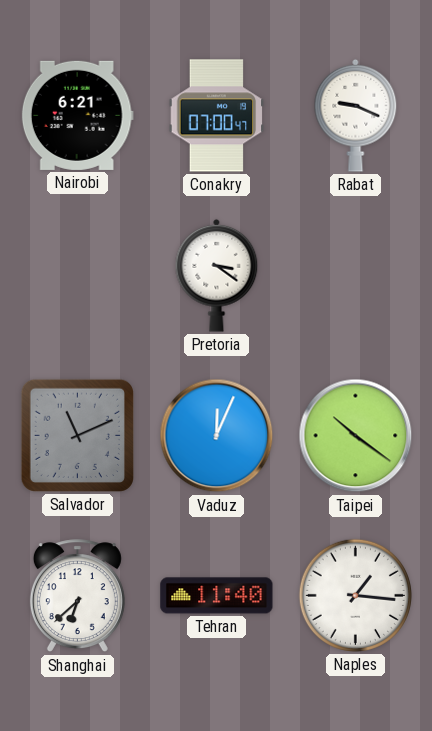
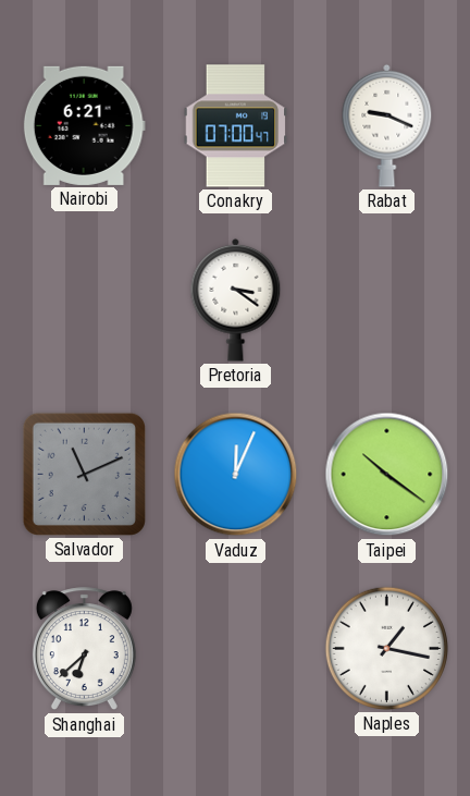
Tehran: 11:40 -> none (217, 596)
Naples: 1:16 -> 1:17 (386, 648)
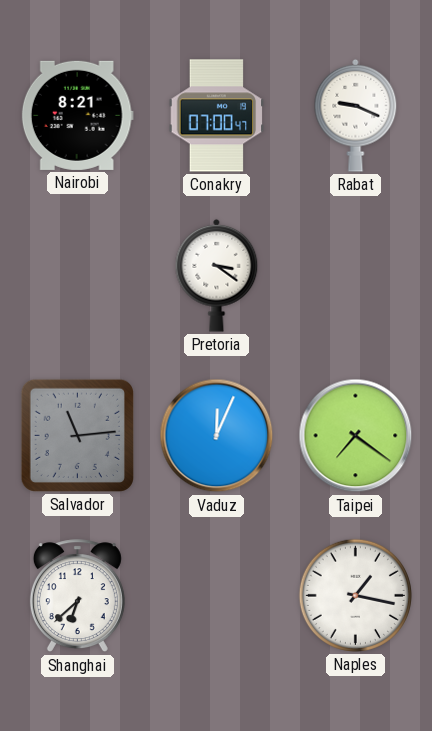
Nairobi: 6:21 -> 8:21 (77, 115)
Salvador: 11:11 -> 11:14 (77, 435)
Taipei: 10:21 -> 7:21 (356, 436)
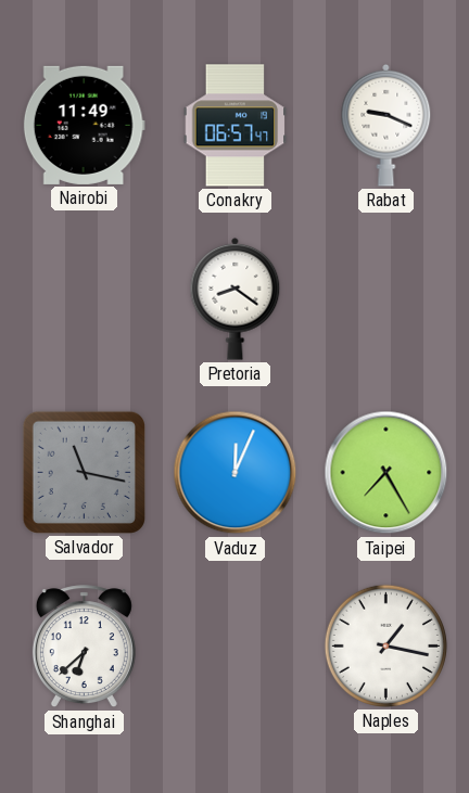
Nairobi: 8:21 -> 11:49 (84, 125)
Conakry: 07:00 -> 06:57 (236, 126)
Pretoria: 3:21 -> 8:21 (236, 298)
Salvador: 11:14 -> 11:17 (84, 472)
Taipei: 7:21 -> 7:25 (386, 473)
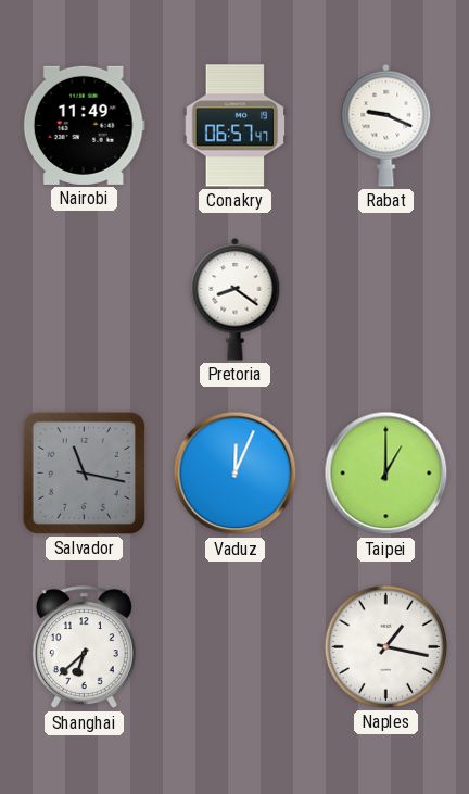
Taipei: 7:25 -> 1:00 (386, 474)
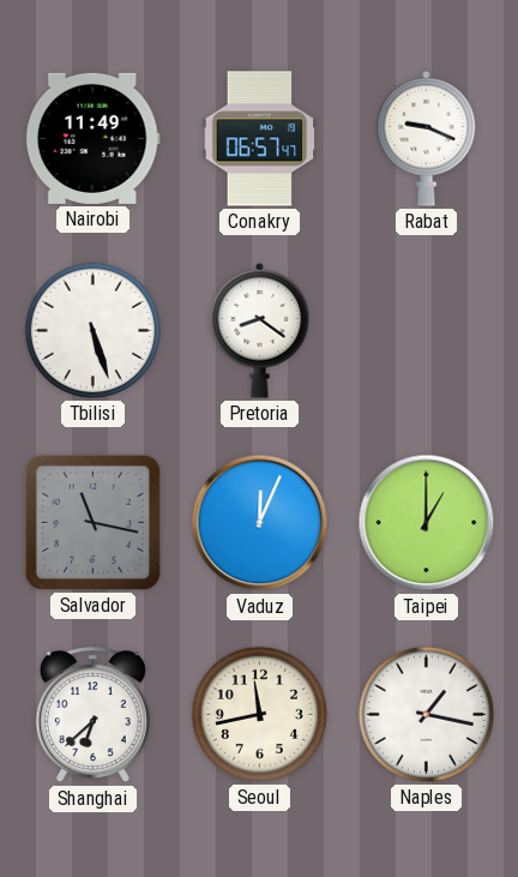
Tbilisi: none -> 5:27 (92, 330)
Seoul: none -> 11:43 (259, 714)
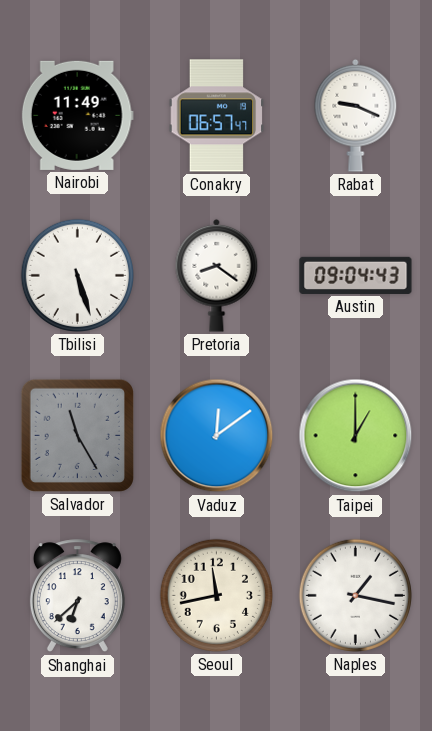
Austin: none -> 09:04 (356, 275)
Salvador: 11:17 -> 11:25 (77, 435)
Vaduz: 12:04 -> 12:09 (217, 436)
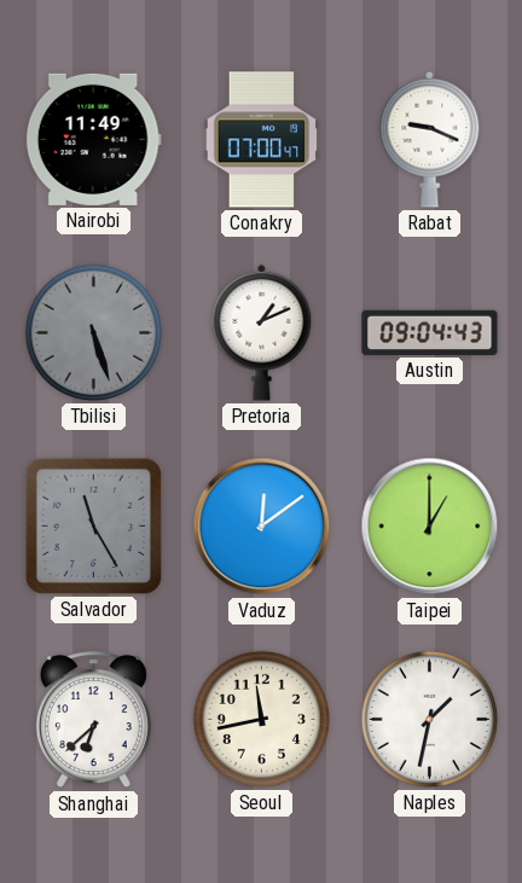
Conakry: 06:57 -> 07:00 (262, 140)
Tbilisi dial: white -> grey (93, 332)
Pretoria: 8:21 -> 1:11 (262, 332)
Naples: 1:17 -> 1:32 (429, 719)
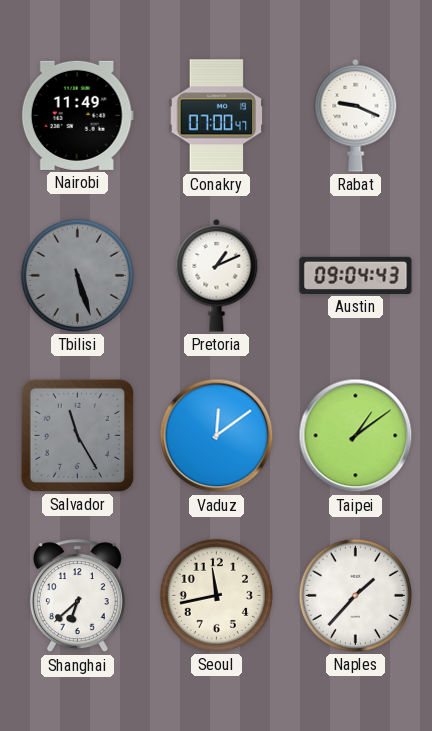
Taipei: 1:00 -> 1:09 (356, 436)
Naples: 1:32 -> 1:37 (355, 595)
